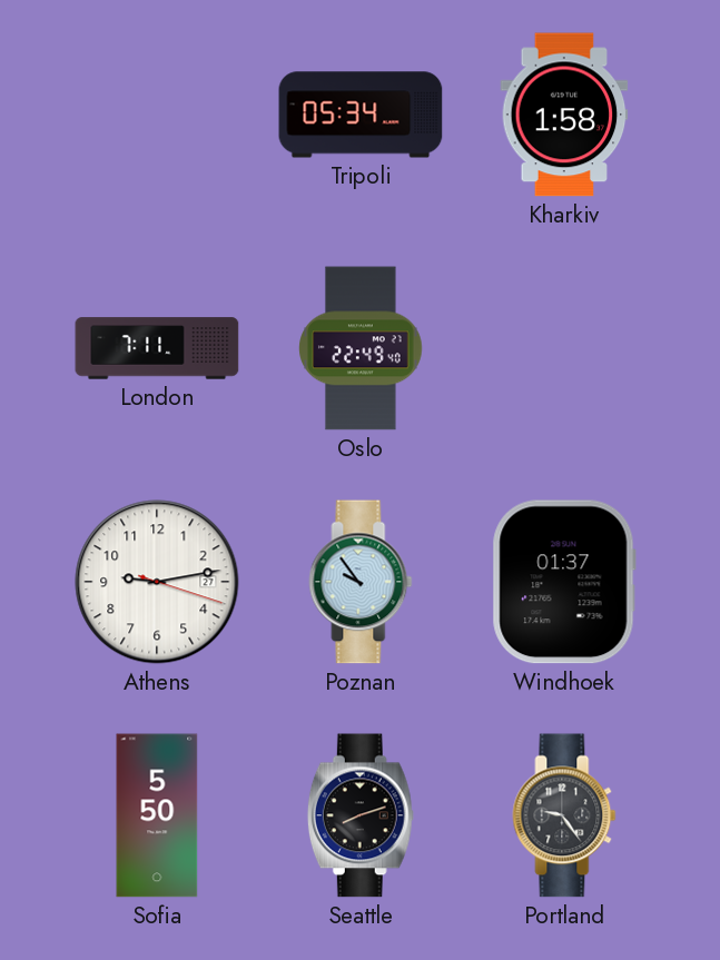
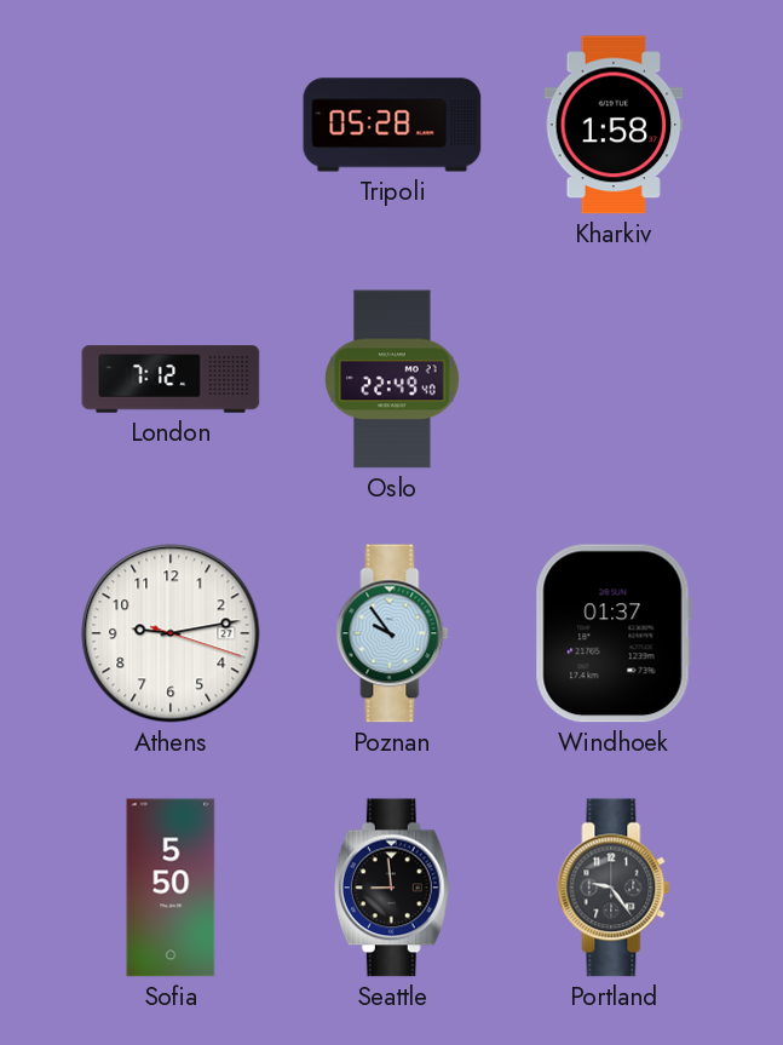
Tripoli: 05:34 -> 05:28 (392, 125)
London: 7:11 -> 7:12 (171, 379)
Seattle: 8:12 -> 8:59 (392, 888)
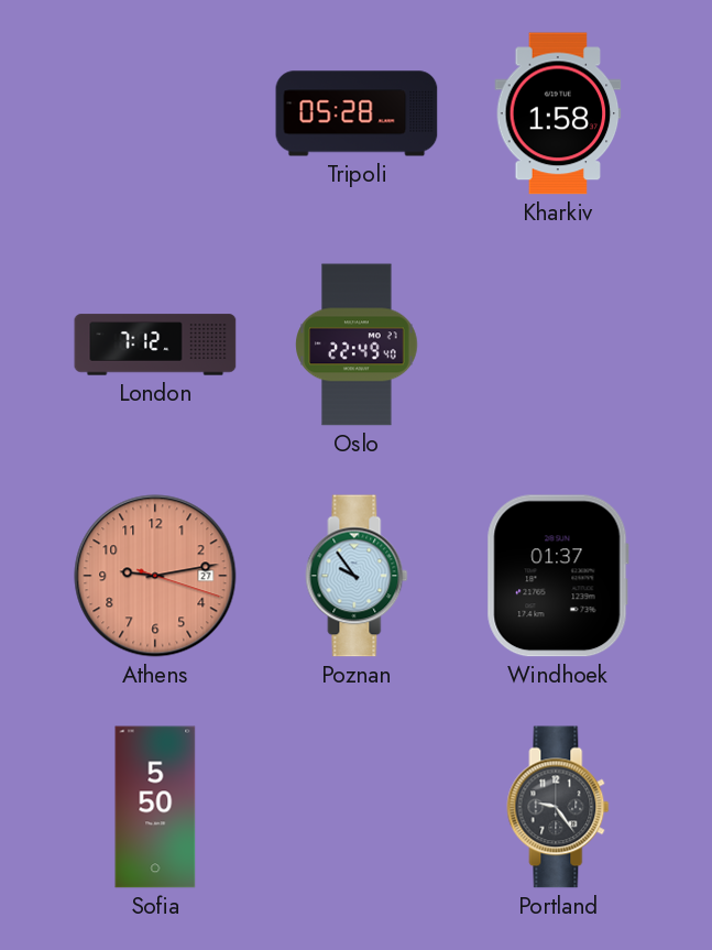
Athens dial: white -> salmon (155, 576)
Seattle: 8:59 -> none (392, 888)
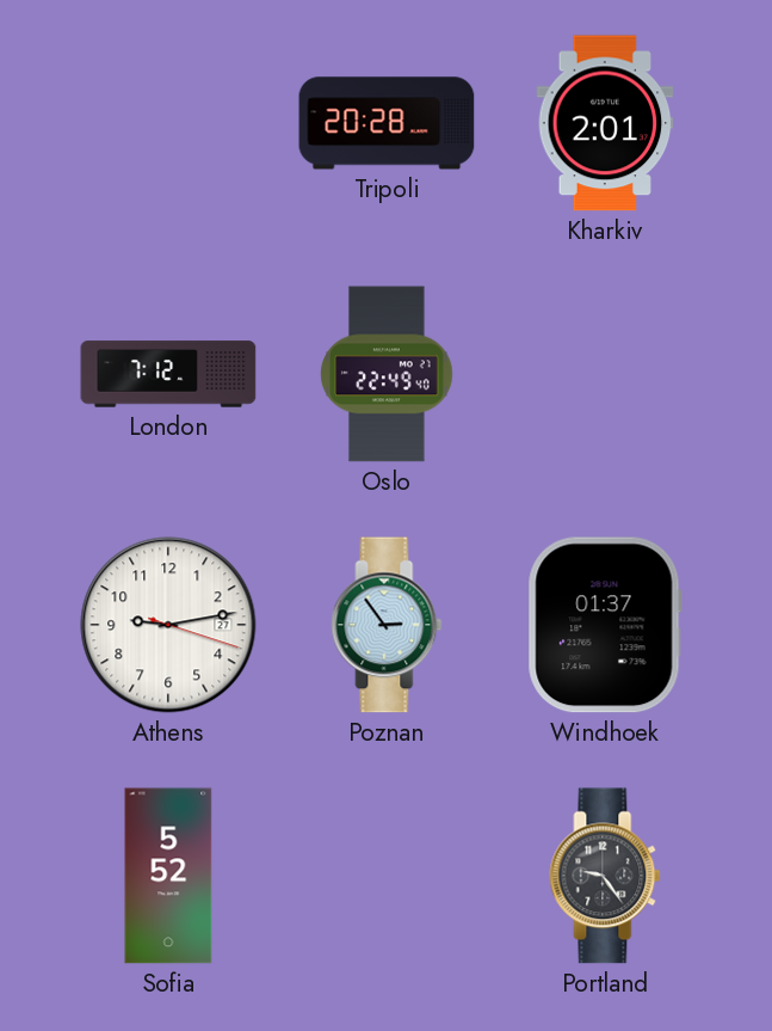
Tripoli: 05:28 -> 20:28 (387, 123)
Kharkiv: 1:58 -> 2:01 (605, 123)
Athens dial: salmon -> white (168, 625)
Poznan: 9:54 -> 2:54 (387, 625)
Sofia: 5:50 -> 5:52 (168, 876)
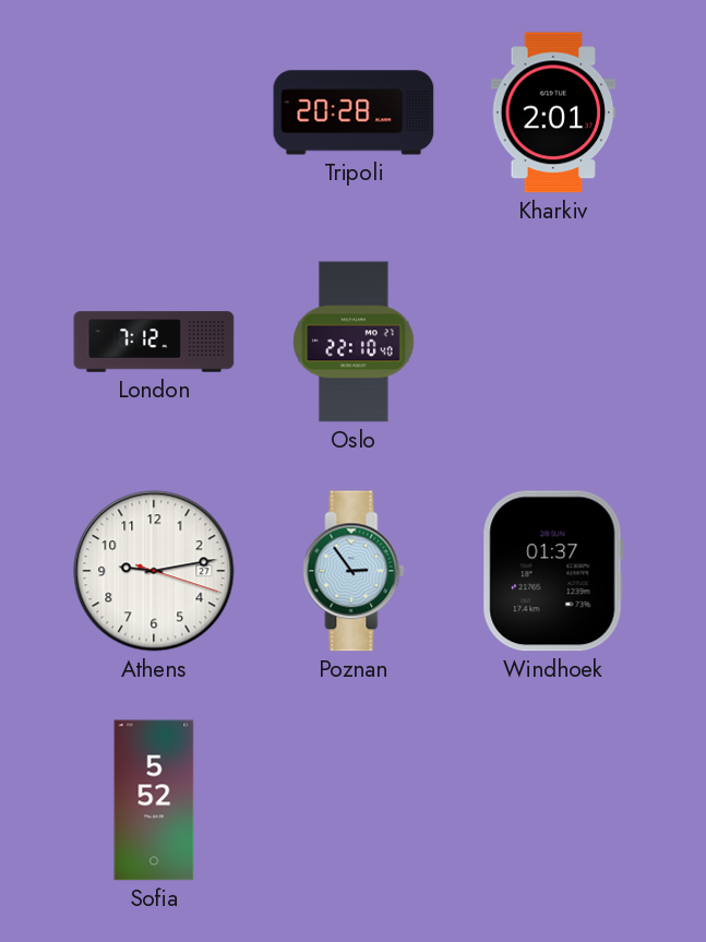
Oslo: 22:49 -> 22:10 (354, 342)
Portland: 9:24 -> none (605, 876)
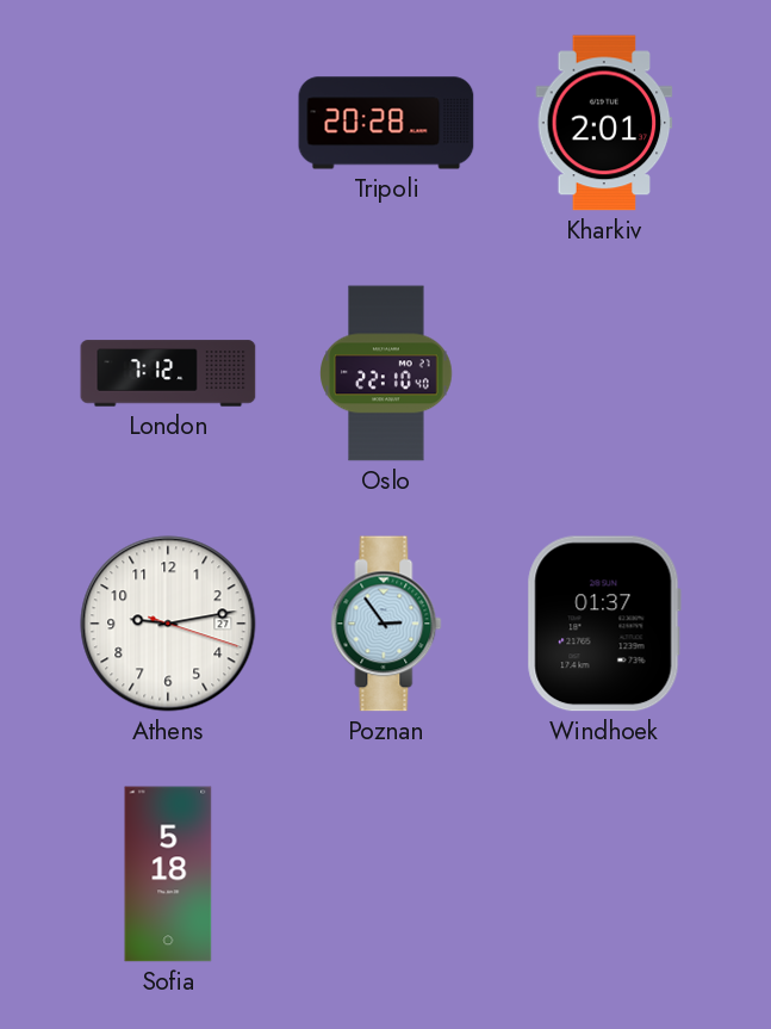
Sofia: 5:52 -> 5:18 (168, 874)
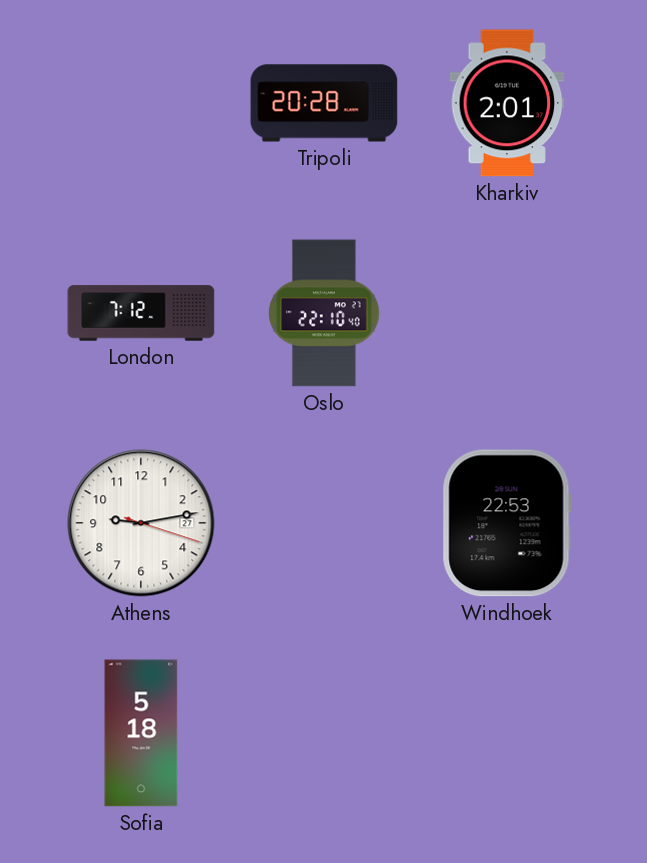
Poznan: 2:54 -> none (386, 624)
Windhoek: 01:37 -> 22:53 (507, 523)
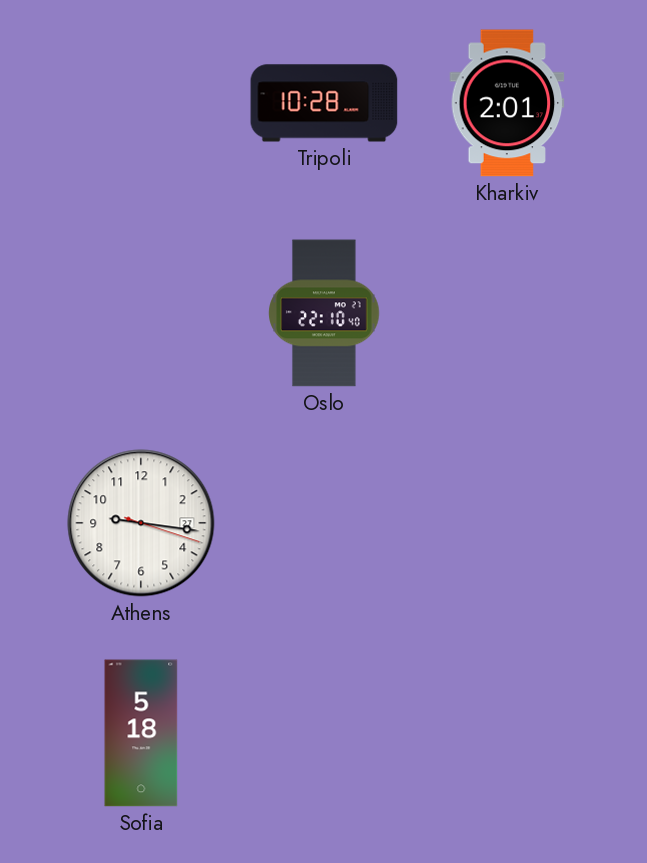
Tripoli: 20:28 -> 10:28 (324, 103)
London: 7:12 -> none (141, 313)
Athens: 9:13 -> 9:16 (141, 523)
Windhoek: 22:53 -> none (507, 523)
